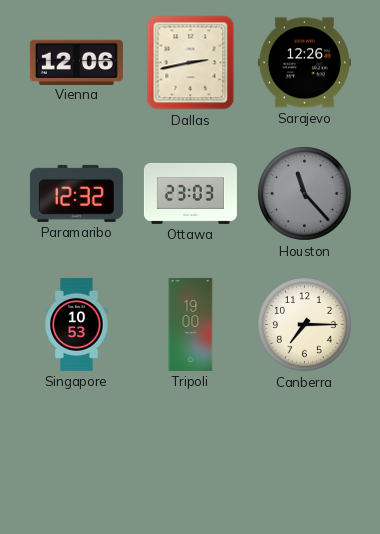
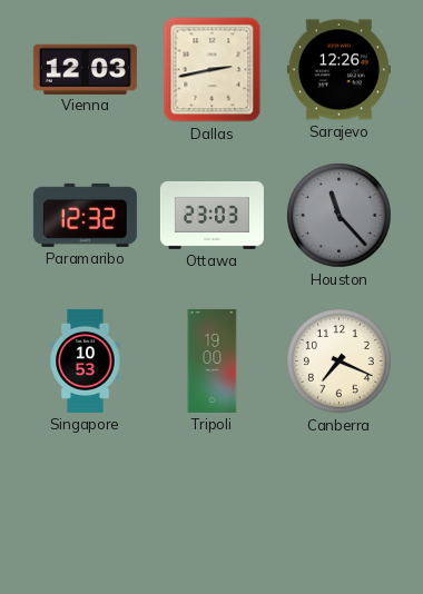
Vienna: 12:06 -> 12:03 (85, 69)
Canberra: 7:15 -> 7:19 (340, 362)
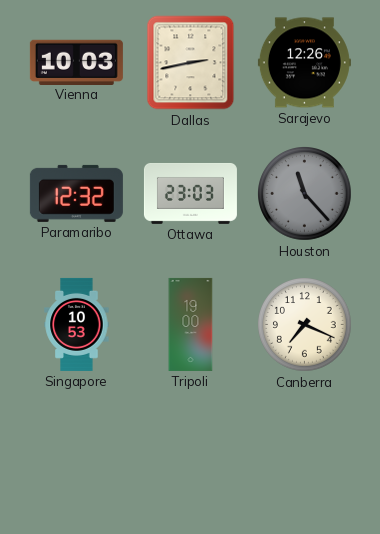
Vienna: 12:03 -> 10:03 (76, 62)
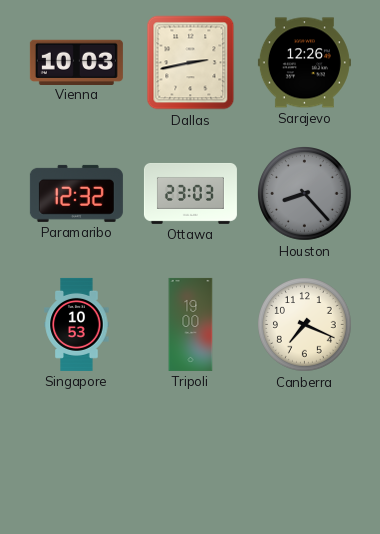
Houston: 11:23 -> 8:23 (305, 194)
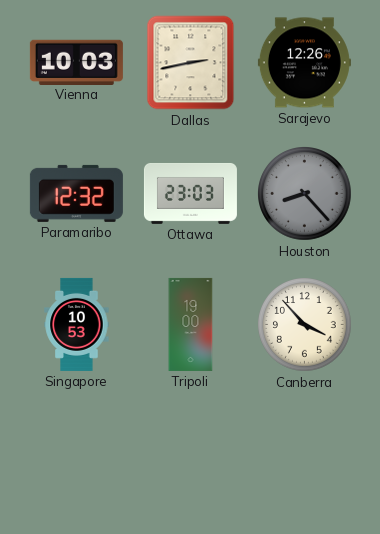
Canberra: 7:19 -> 3:53 (305, 325)
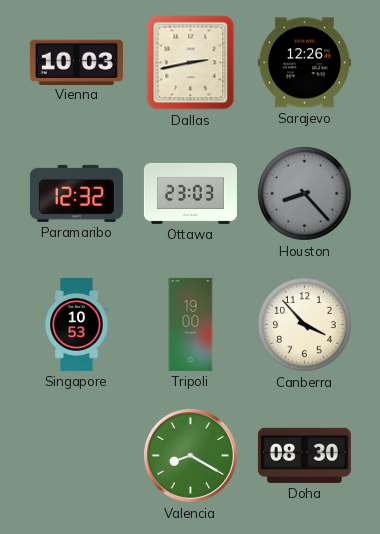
Valencia: none -> 8:20 (190, 455)
Doha: none -> 08:30 (304, 455)
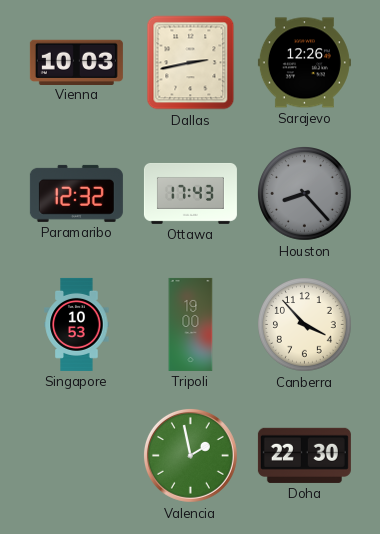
Ottawa: 23:03 -> 17:43 (190, 193)
Valencia: 8:20 -> 1:58 (190, 455)
Doha: 08:30 -> 22:30 (304, 455)
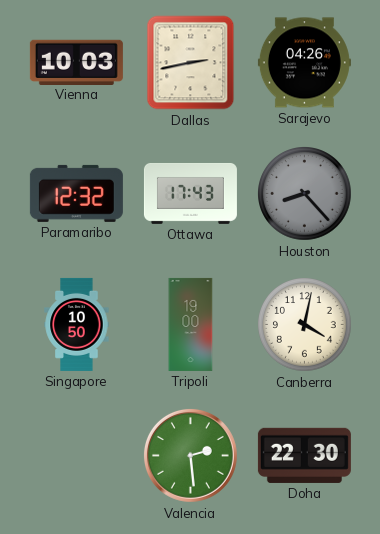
Sarajevo: 12:26 -> 04:26 (304, 63)
Singapore: 10:53 -> 10:50 (77, 324)
Canberra: 3:53 -> 4:02 (305, 325)
Valencia: 1:58 -> 2:29 (190, 455)
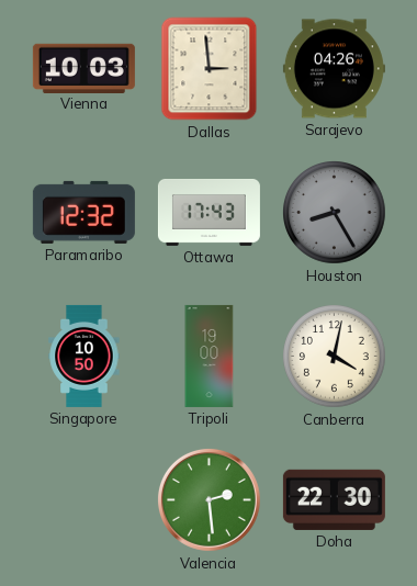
Dallas: 2:43 -> 2:59 (210, 69)
Houston: 8:23 -> 8:25 (335, 213)
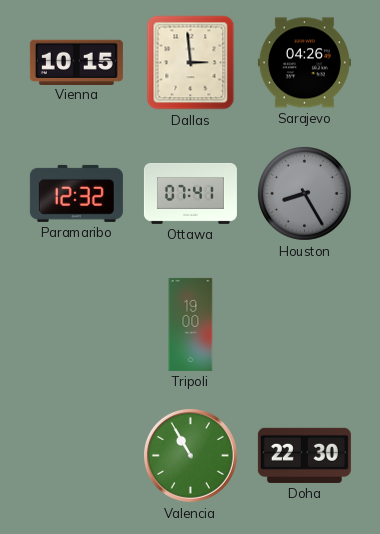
Vienna: 10:03 -> 10:15 (76, 62)
Ottawa: 17:43 -> 07:41 (190, 193)
Singapore: 10:50 -> none (84, 356)
Canberra: 4:02 -> none (335, 357)
Valencia: 2:29 -> 10:55 (190, 455)
